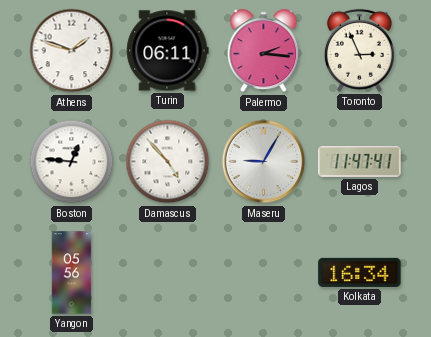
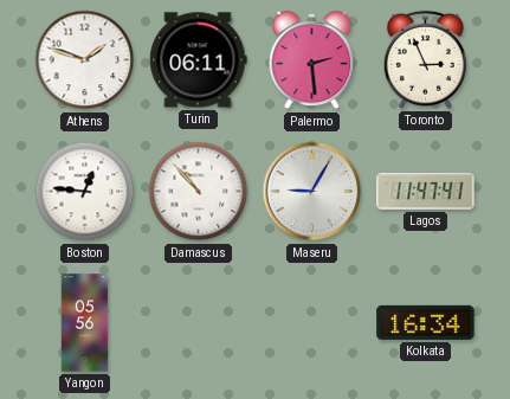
Palermo: 2:16 -> 2:29 (312, 60)
Damascus: 4:53 -> 10:53 (199, 192)
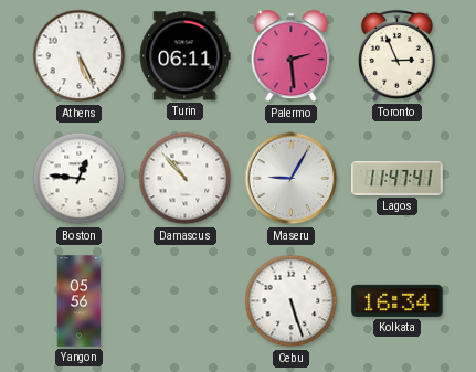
Athens: 1:48 -> 5:26 (80, 56)
Cebu: none -> 5:27 (292, 301)
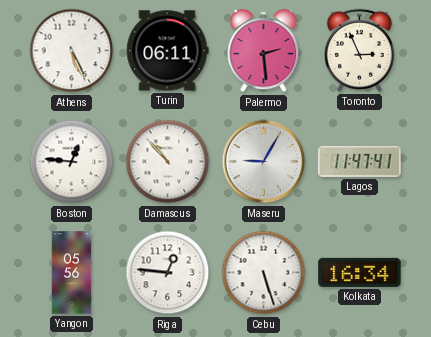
Riga: none -> 12:46 (168, 273)
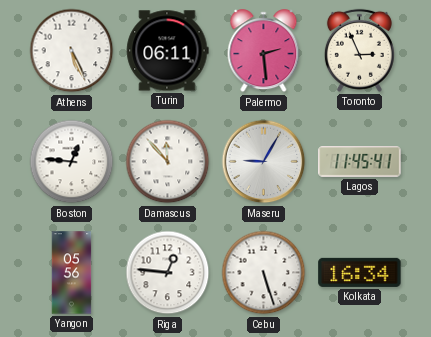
Damascus: 10:53 -> 11:53 (168, 162)
Lagos: 11:47 -> 11:45 (360, 162)
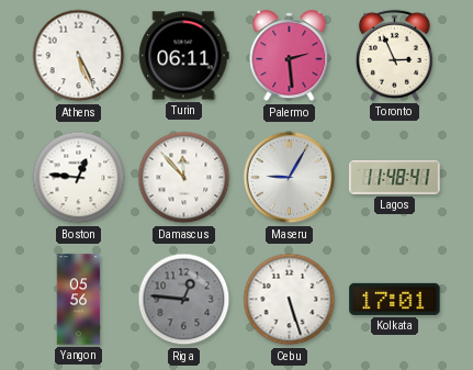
Lagos: 11:45 -> 11:48 (395, 178)
Riga dial: white -> grey (184, 300)
Kolkata: 16:34 -> 17:01 (395, 299)
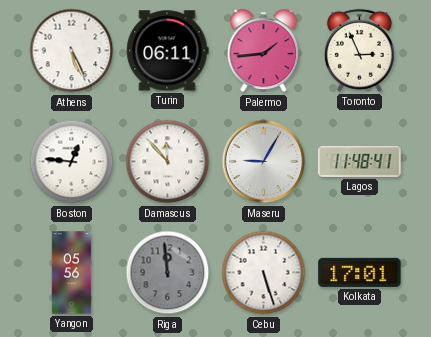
Palermo: 2:29 -> 1:44 (264, 51)
Riga: 12:46 -> 11:59 (168, 273)
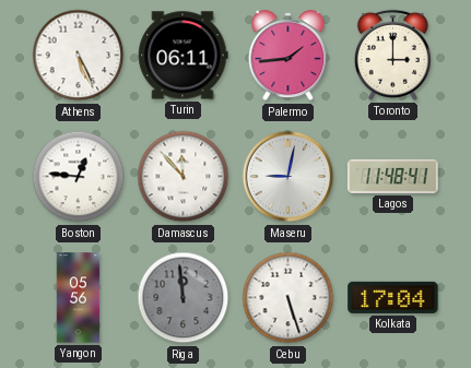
Toronto: 2:56 -> 3:00 (392, 55)
Maseru: 9:05 -> 9:02 (289, 177)
Kolkata: 17:01 -> 17:04 (393, 297)
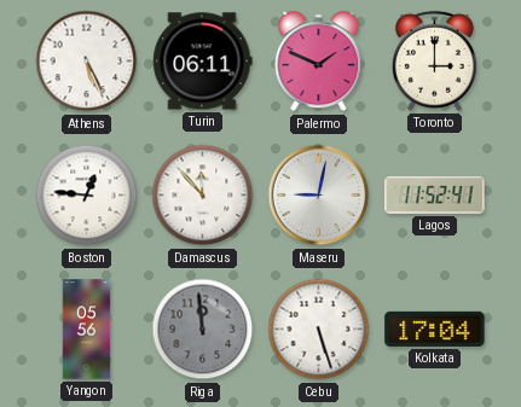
Palermo: 1:44 -> 1:49 (319, 62)
Lagos: 11:48 -> 11:52 (435, 196)
